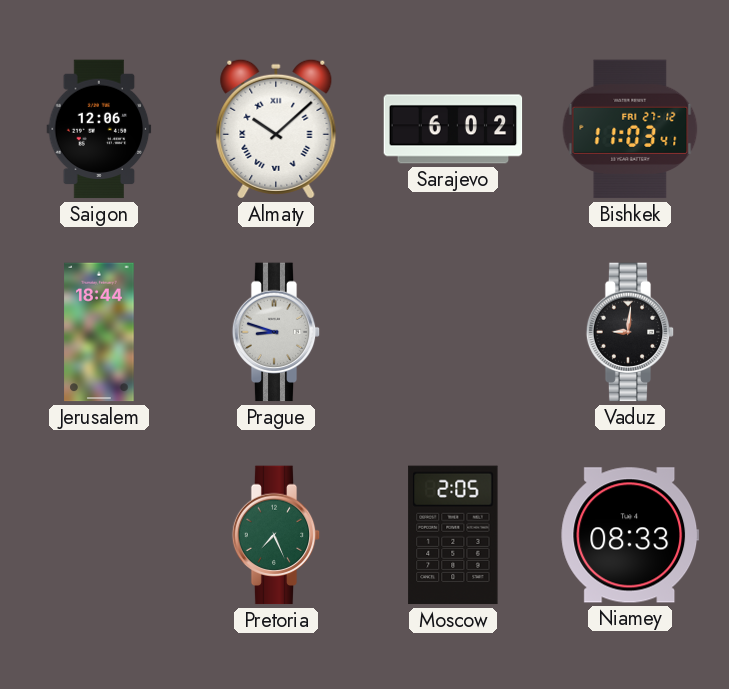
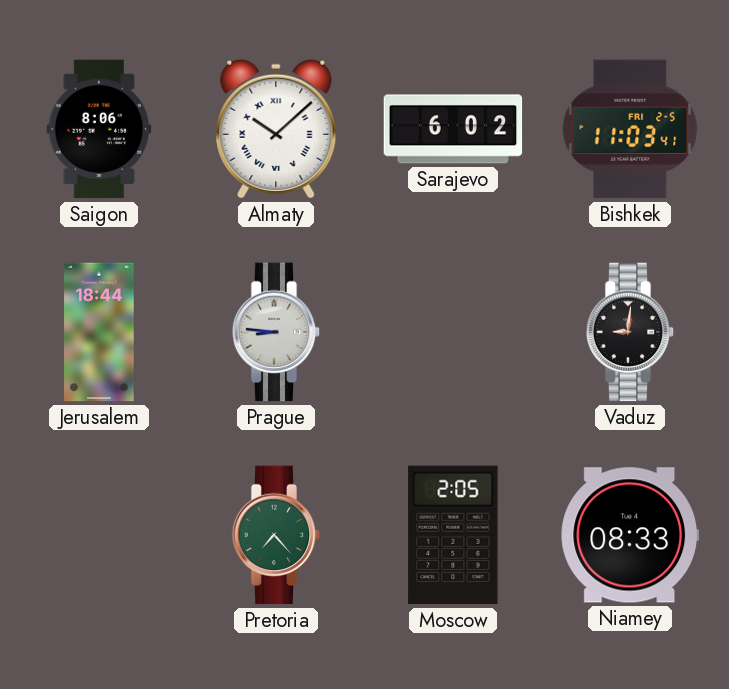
Saigon: 12:06 -> 8:06 (99, 129)
Bishkek date: FRI 27-12 -> FRI 2-5 (630, 129)
Prague: 8:48 -> 8:46 (276, 332)
Pretoria: 7:26 -> 7:23 (276, 535)
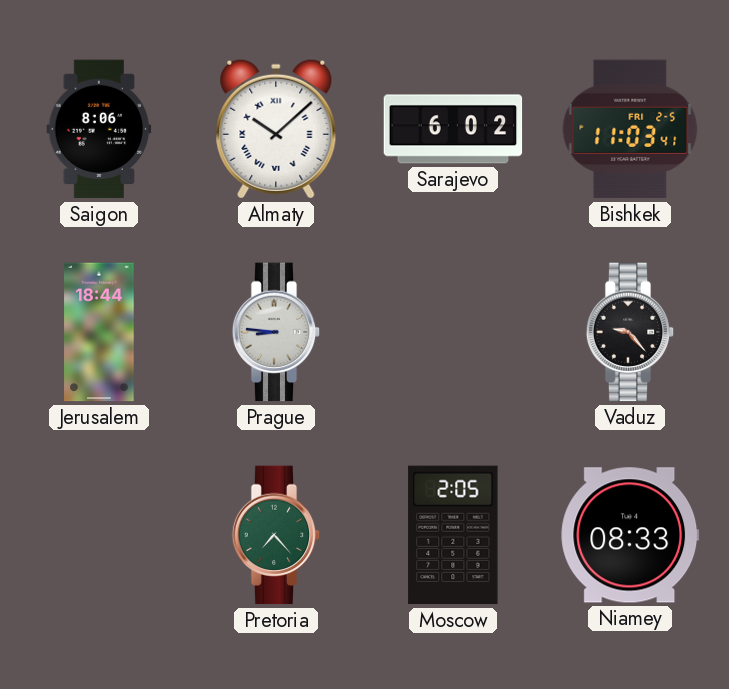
Vaduz: 9:01 -> 9:23 (630, 332)
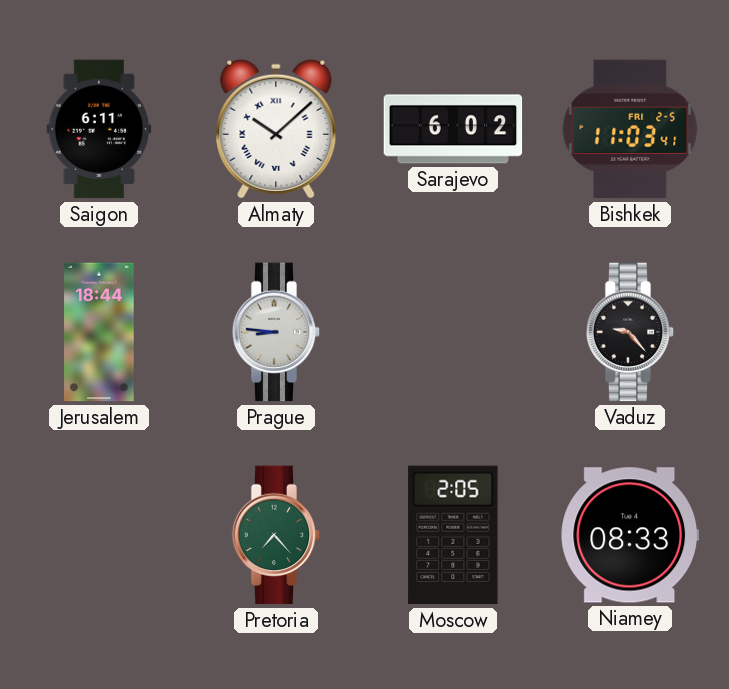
Saigon: 8:06 -> 6:11 (99, 129)
